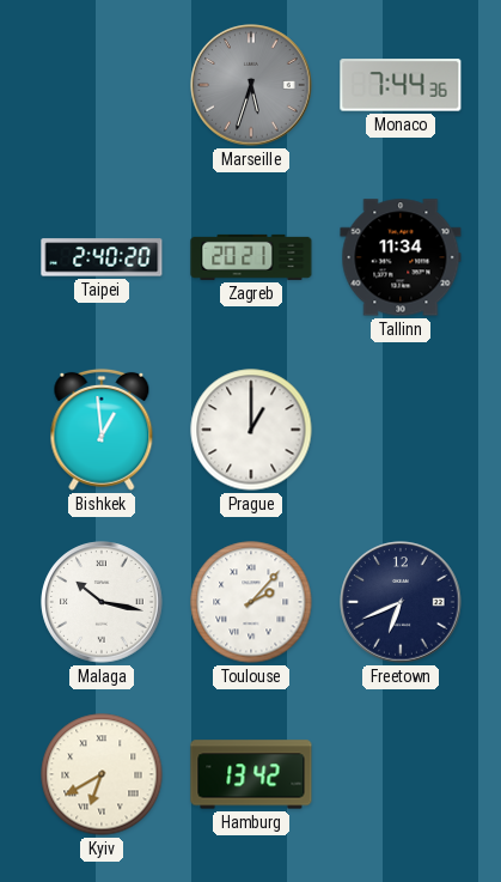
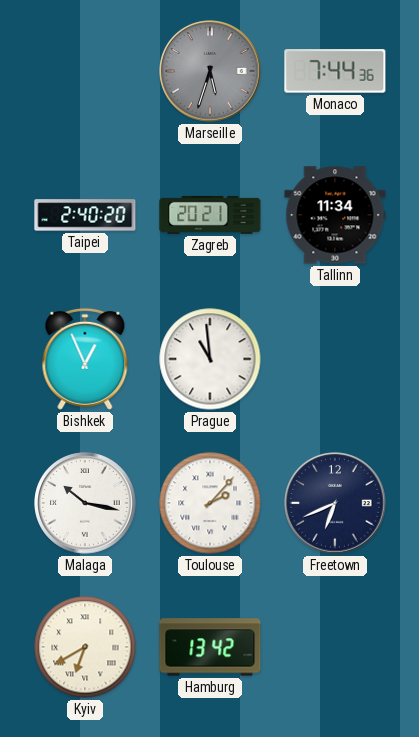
Bishkek: 12:59 -> 12:56 (85, 359)
Prague: 1:00 -> 10:59 (210, 359)
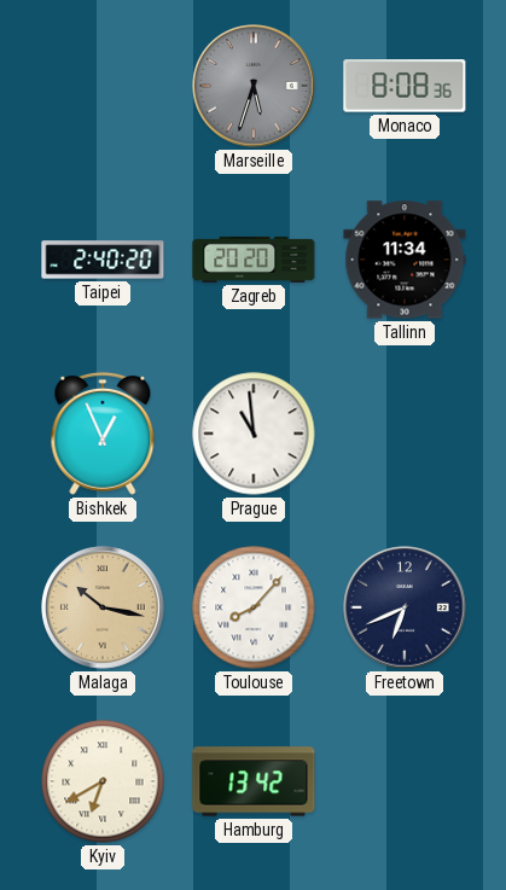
Monaco: 7:44 -> 8:08 (405, 86)
Zagreb: 20:21 -> 20:20 (254, 260)
Malaga dial: white -> champagne (103, 607)
Toulouse: 2:07 -> 8:07 (254, 607)
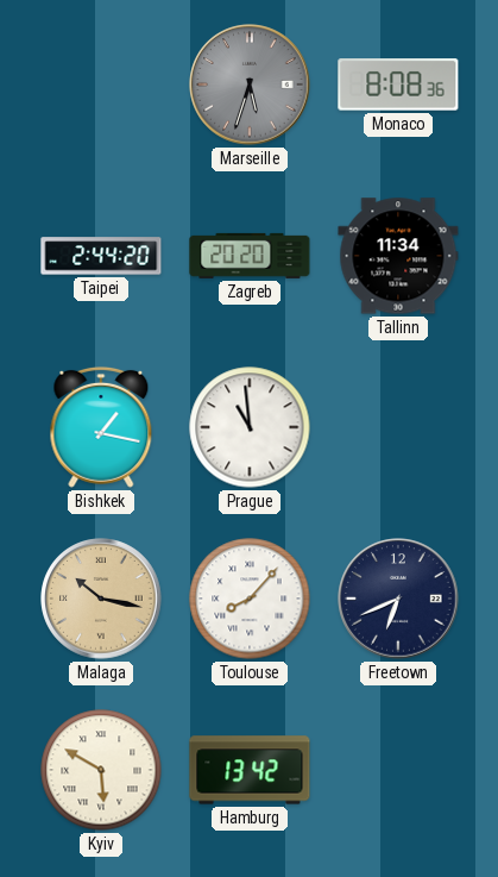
Taipei: 2:40 -> 2:44 (101, 256)
Bishkek: 12:56 -> 1:17 (101, 427)
Kyiv: 6:40 -> 5:50 (101, 770)
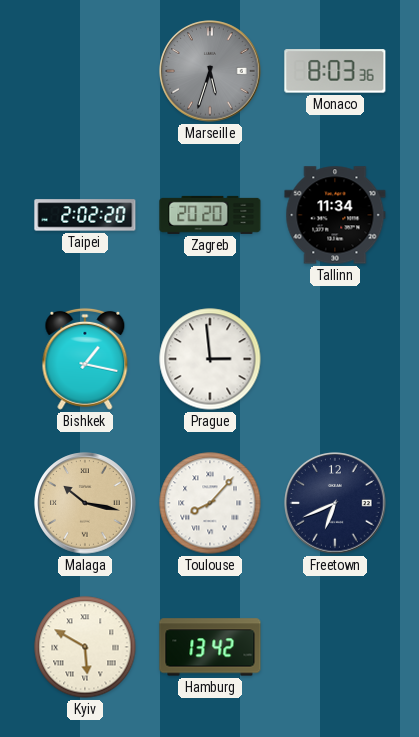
Monaco: 8:08 -> 8:03 (335, 71)
Taipei: 2:44 -> 2:02 (85, 215)
Prague: 10:59 -> 2:59 (210, 359)
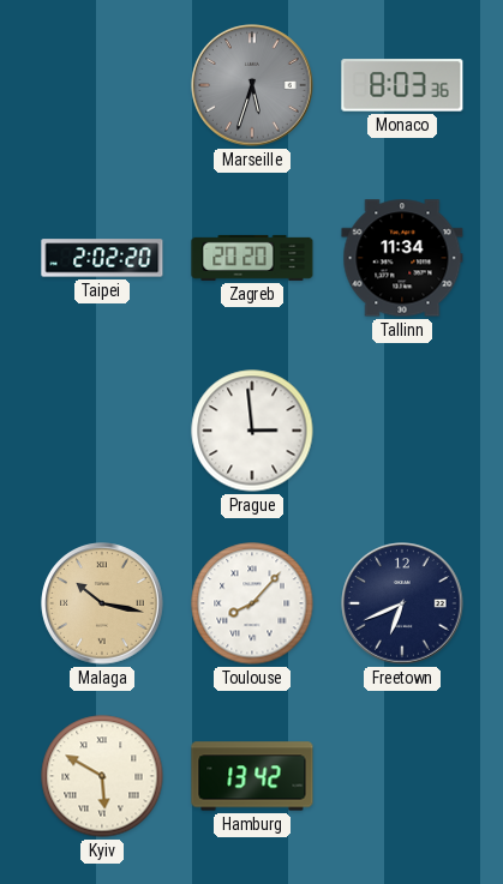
Bishkek: 1:17 -> none (85, 359)
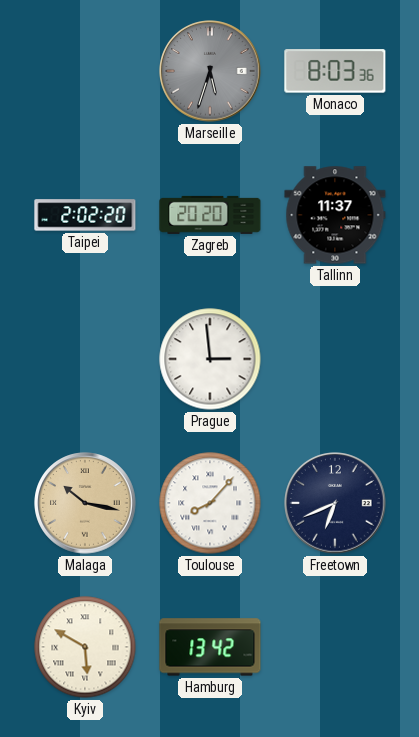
Tallinn: 11:34 -> 11:37 (335, 215)
